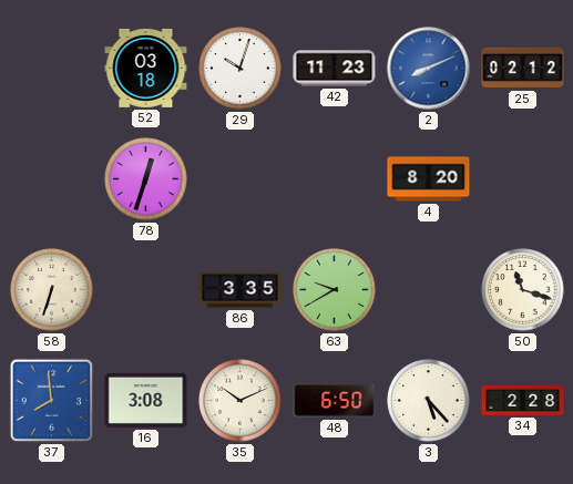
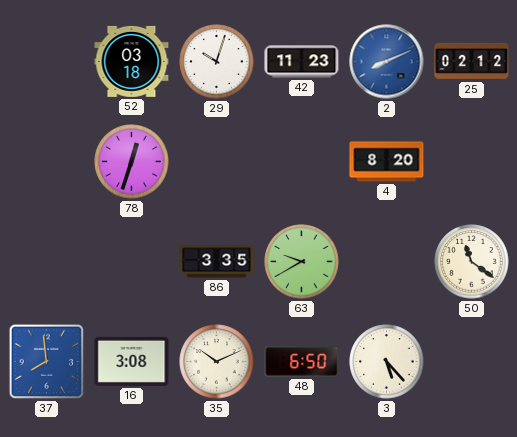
58: 6:33 -> none (52, 290)
50: 11:18 -> 11:21 (472, 262)
34: 2:28 -> none (523, 401)
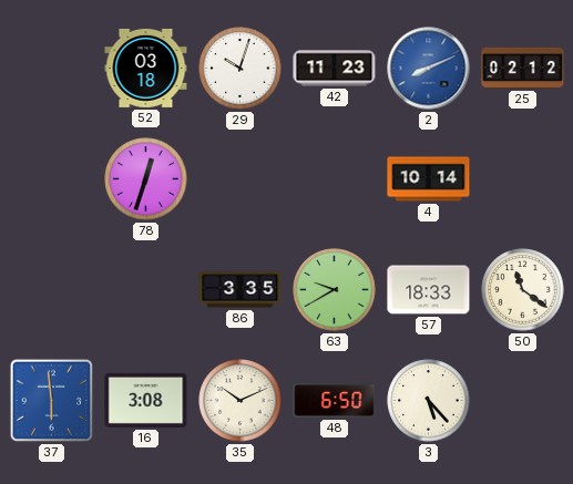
4: 8:20 -> 10:14 (429, 179)
57: none -> 18:33 (429, 290)
37: 7:59 -> 5:59 (52, 401)
